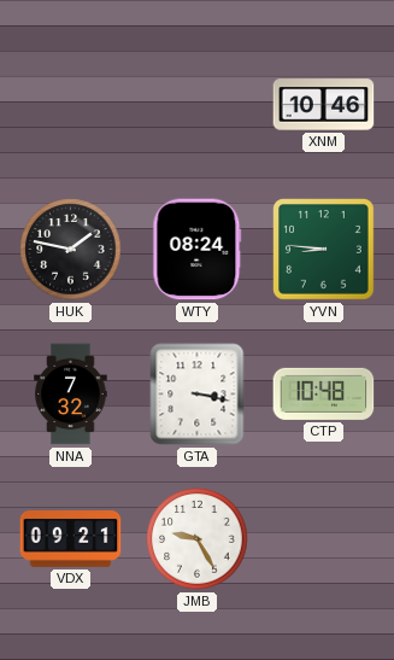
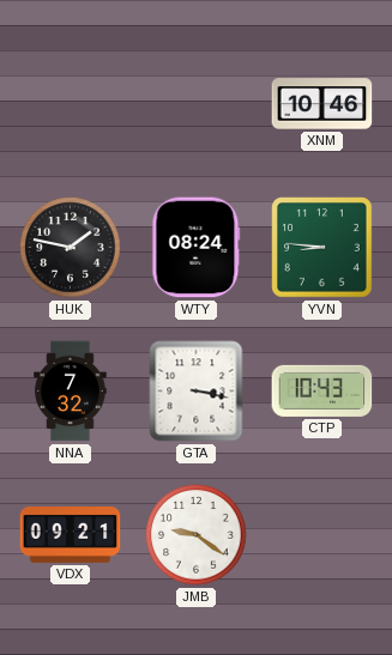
CTP: 10:48 -> 10:43 (322, 390)
JMB: 9:25 -> 9:21 (197, 535)
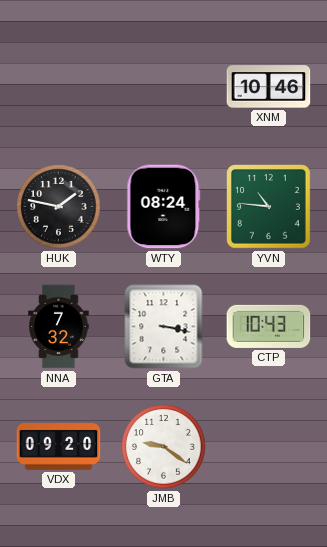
YVN: 8:46 -> 10:46 (269, 207)
VDX: 09:21 -> 09:20 (59, 447)
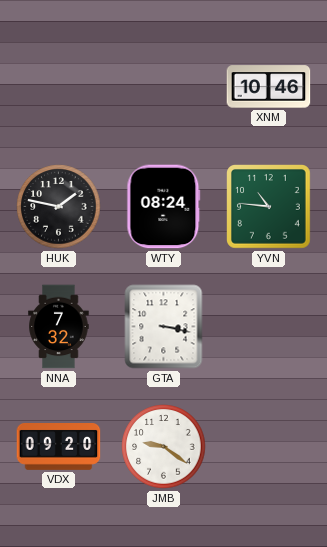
CTP: 10:43 -> none (269, 326)
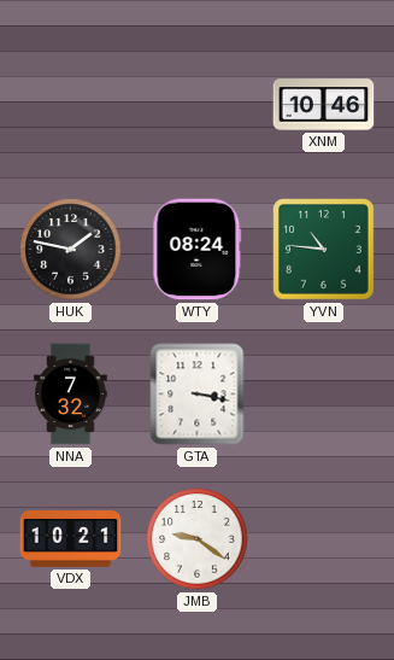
VDX: 09:20 -> 10:21 (71, 539)
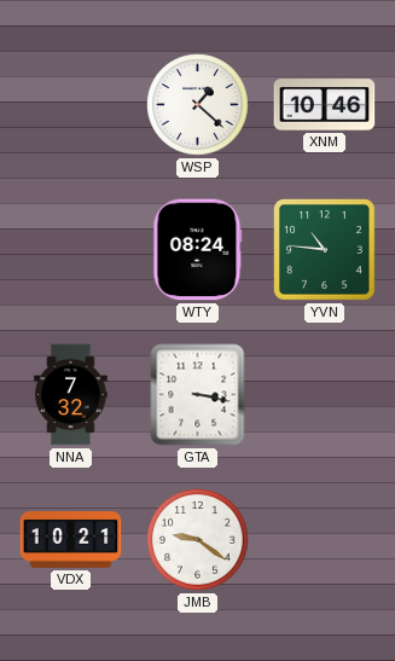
WSP: none -> 1:22 (198, 105)
HUK: 1:47 -> none (71, 250)
